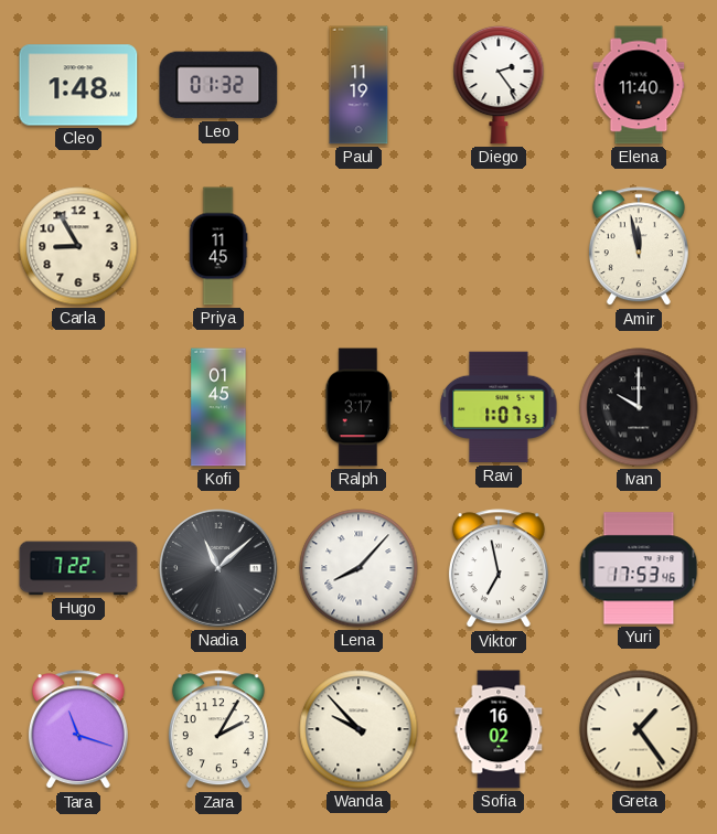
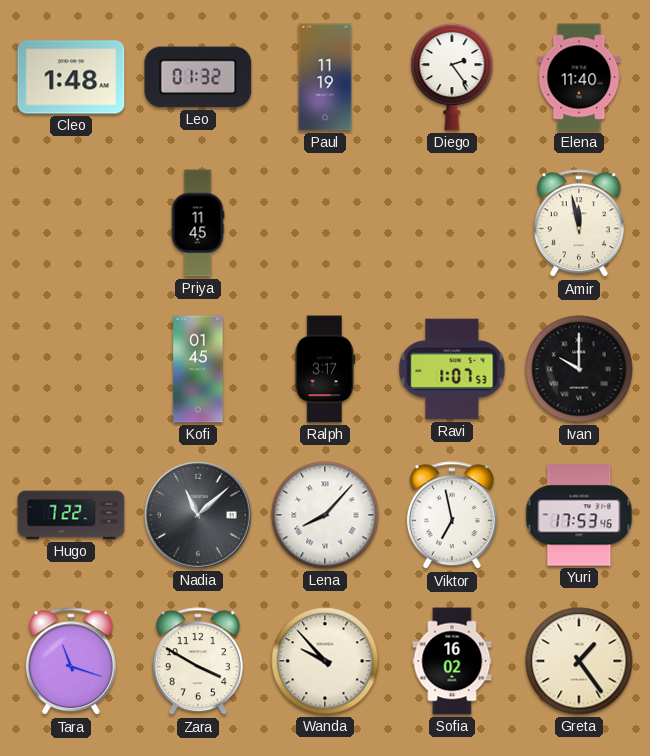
Carla: 8:55 -> none (78, 246)
Zara: 2:05 -> 3:50 (198, 662)
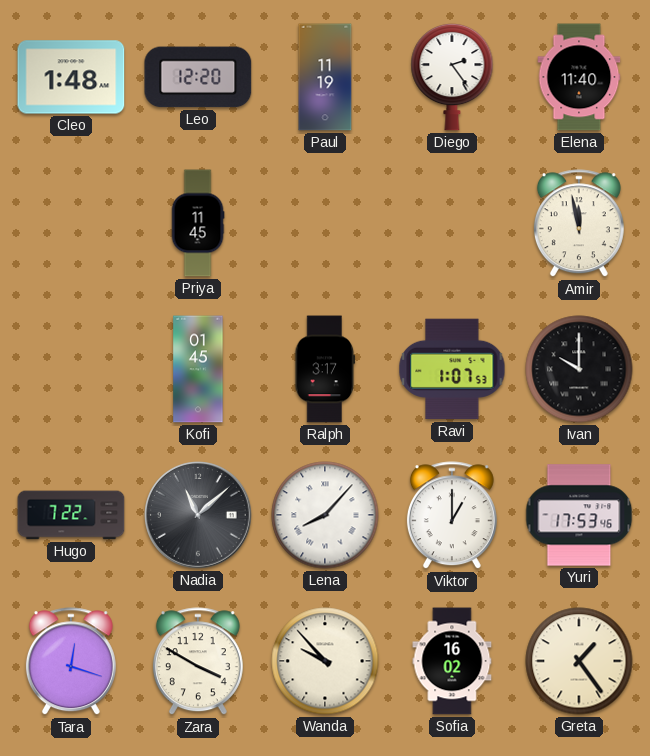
Leo: 01:32 -> 12:20 (198, 77)
Viktor: 6:58 -> 1:00 (452, 516)
Tara: 11:18 -> 12:18 (71, 662)
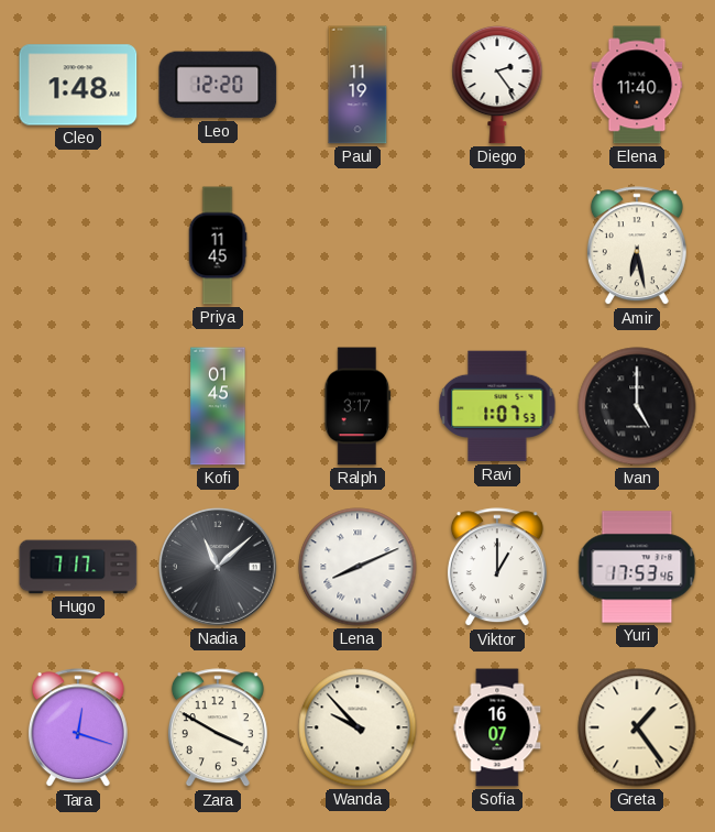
Amir: 11:58 -> 6:28 (637, 247)
Ivan: 10:00 -> 5:00 (637, 406)
Hugo: 7:22 -> 7:17 (78, 567)
Lena: 8:07 -> 8:11 (358, 567)
Sofia: 16:02 -> 16:07 (497, 727)
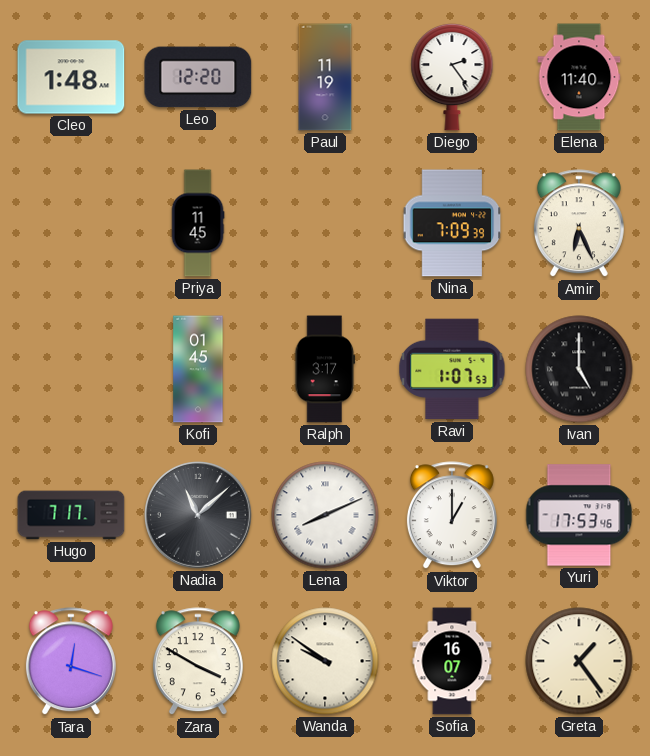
Nina: none -> 7:09 (452, 223)
Amir: 6:28 -> 6:26 (579, 224)
Wanda: 9:53 -> 9:51 (325, 661)
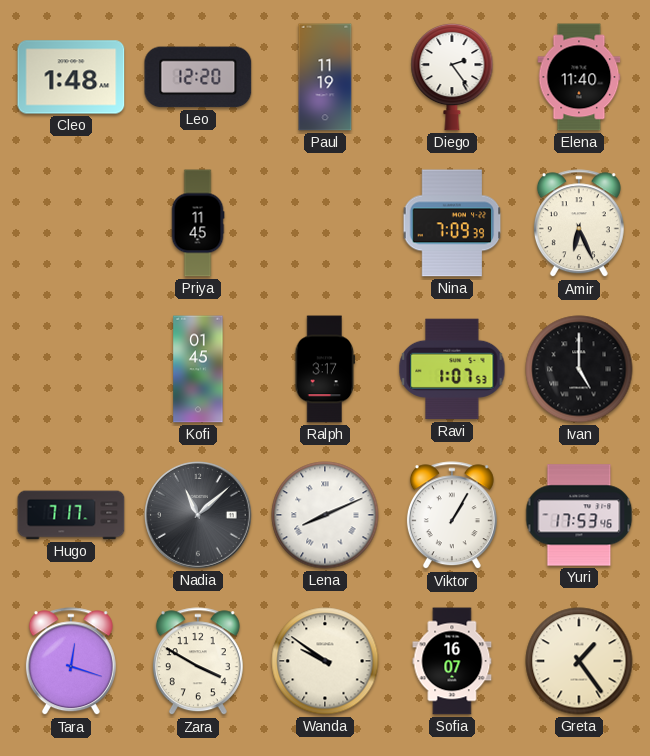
Viktor: 1:00 -> 1:05 (452, 516)
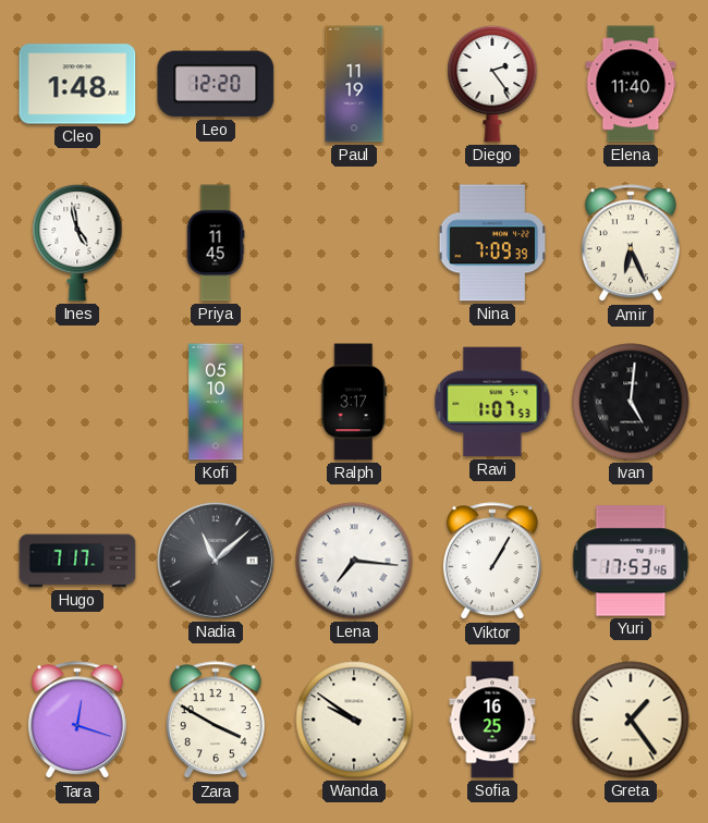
Ines: none -> 4:58 (77, 243)
Kofi: 01:45 -> 05:10 (216, 402)
Ivan: 5:00 -> 5:01 (631, 402)
Lena: 8:11 -> 7:16 (354, 561)
Sofia: 16:07 -> 16:25 (492, 720)
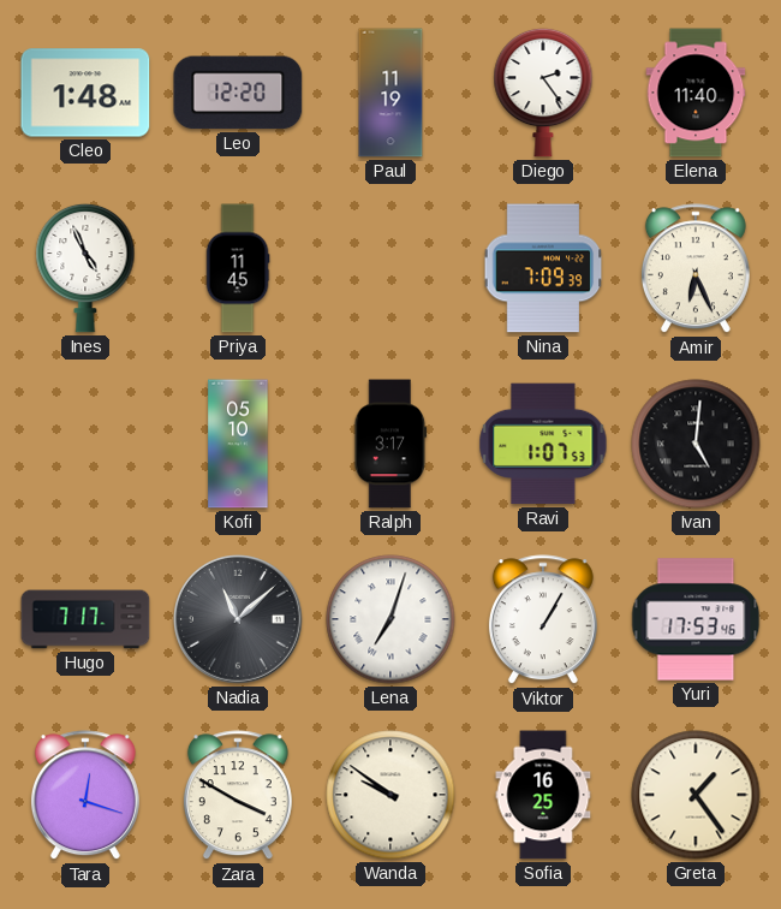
Ines: 4:58 -> 4:56 (85, 268)
Lena: 7:16 -> 7:03 (390, 619)
